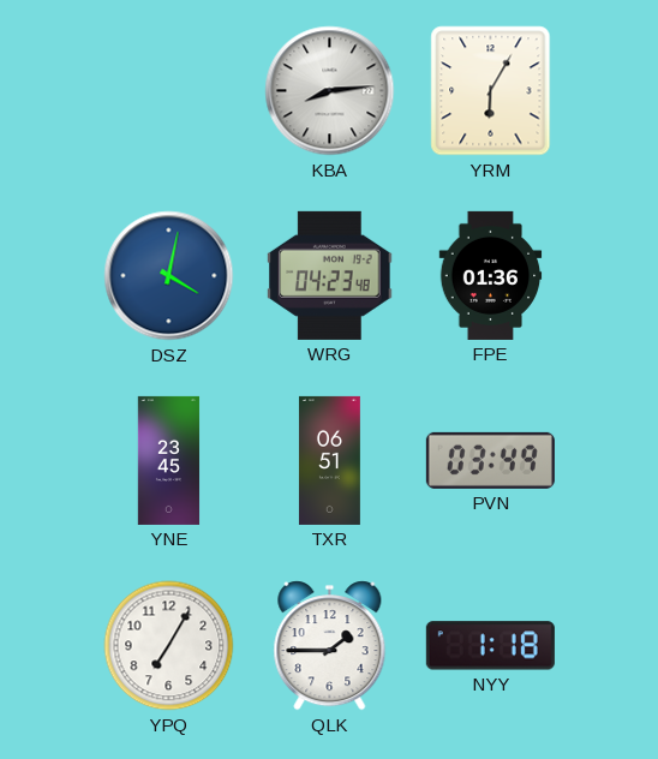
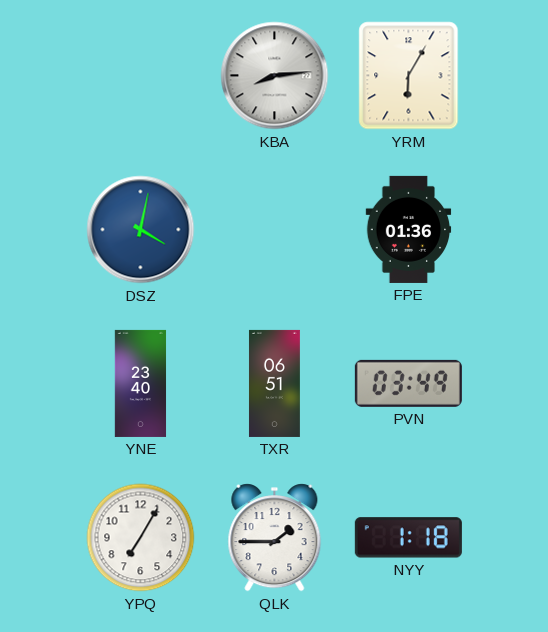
WRG: 04:23 -> none (330, 275)
YNE: 23:45 -> 23:40 (141, 383)
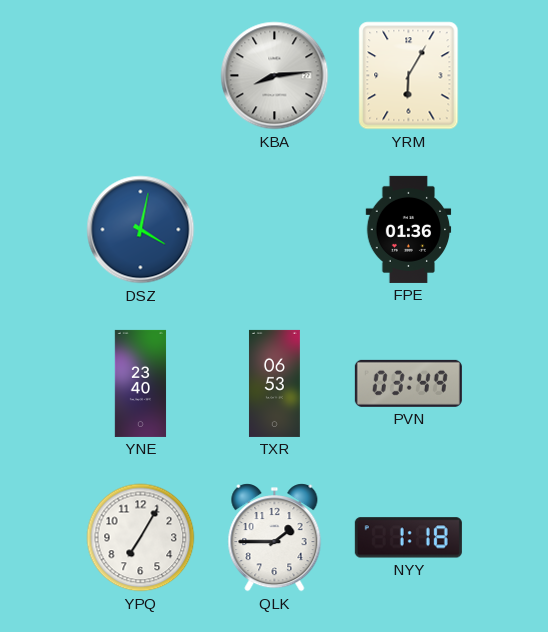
TXR: 06:51 -> 06:53 (274, 383)
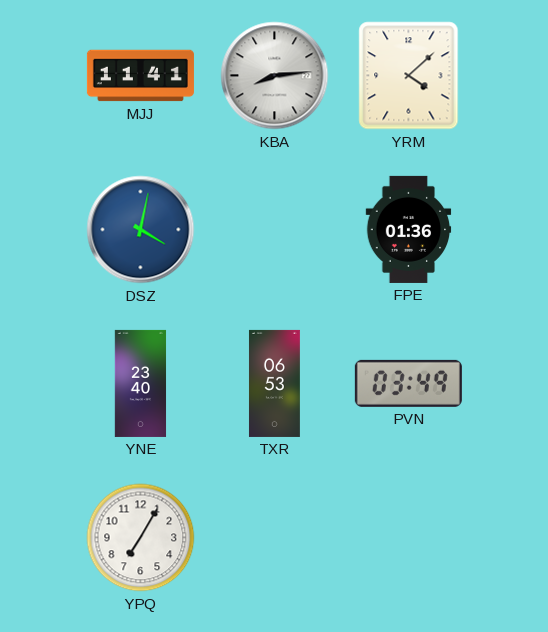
MJJ: none -> 11:41 (140, 76)
YRM: 6:05 -> 4:08 (409, 76)
QLK: 1:45 -> none (275, 538)
NYY: 1:18 -> none (408, 538)
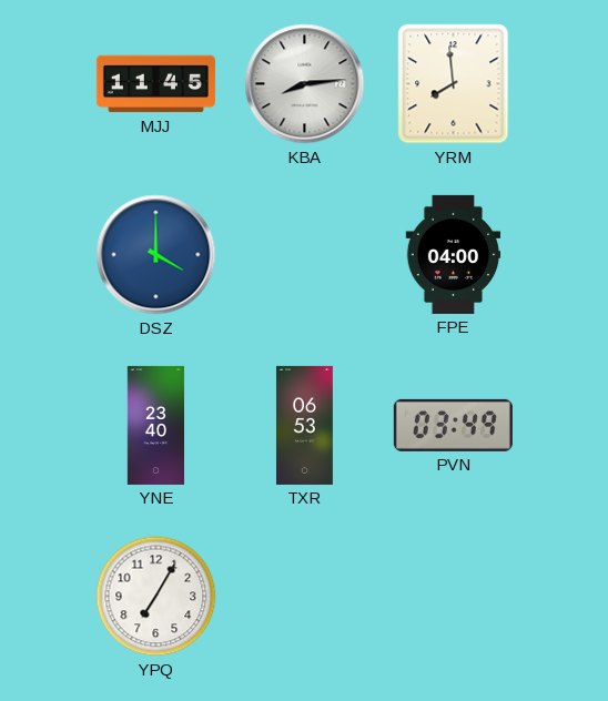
MJJ: 11:41 -> 11:45 (155, 84)
YRM: 4:08 -> 7:59 (454, 84)
DSZ: 4:02 -> 4:00 (156, 255)
FPE: 01:36 -> 04:00 (454, 254)
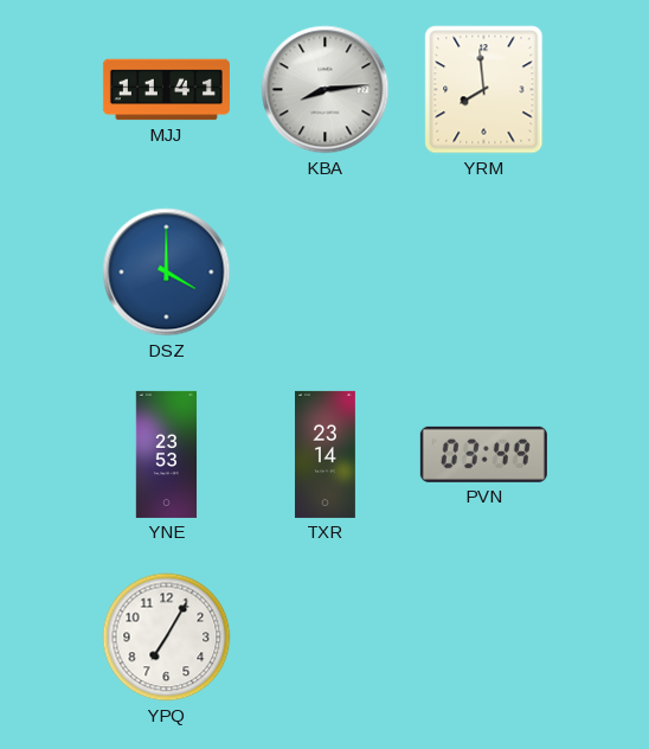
MJJ: 11:45 -> 11:41 (166, 90)
FPE: 04:00 -> none (454, 254)
YNE: 23:40 -> 23:53 (167, 454)
TXR: 06:53 -> 23:14 (324, 454)
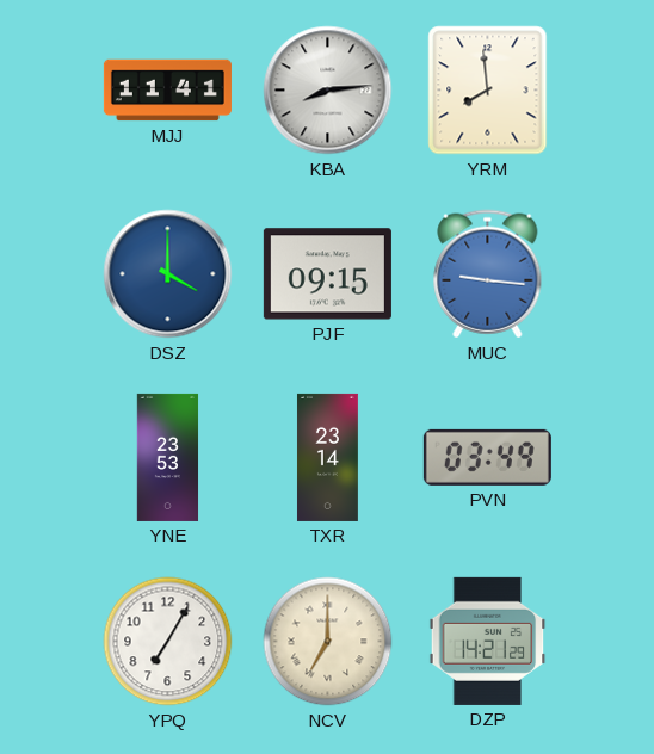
PJF: none -> 09:15 (327, 274)
MUC: none -> 9:16 (488, 274)
NCV: none -> 7:00 (328, 642)
DZP: none -> 14:21 (488, 641)
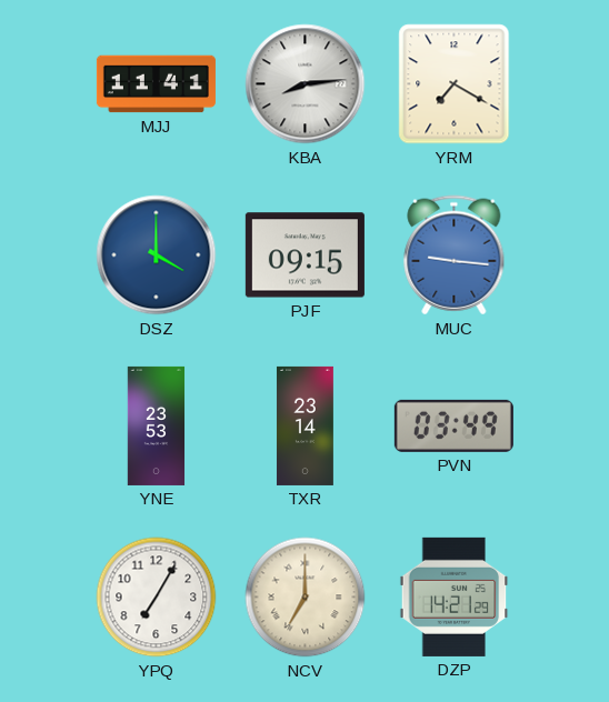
YRM: 7:59 -> 7:20 (455, 84)
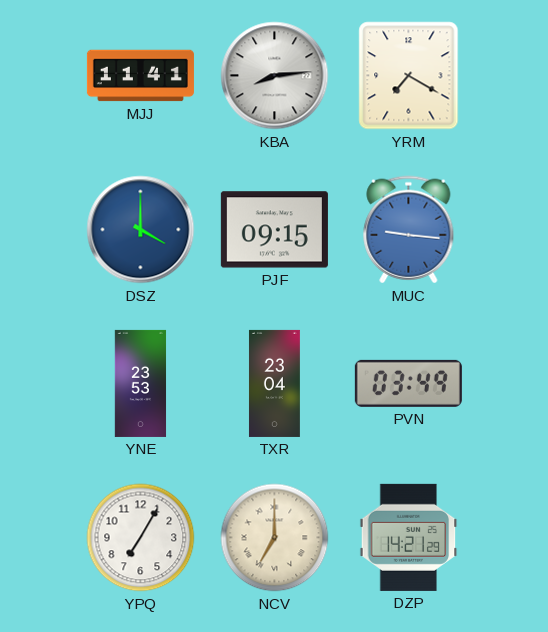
TXR: 23:14 -> 23:04 (274, 383)
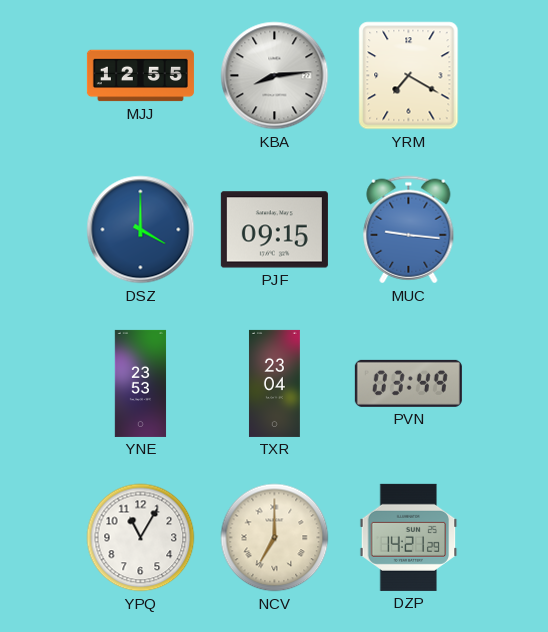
MJJ: 11:41 -> 12:55 (140, 76)
YPQ: 7:05 -> 11:05 (141, 538)
